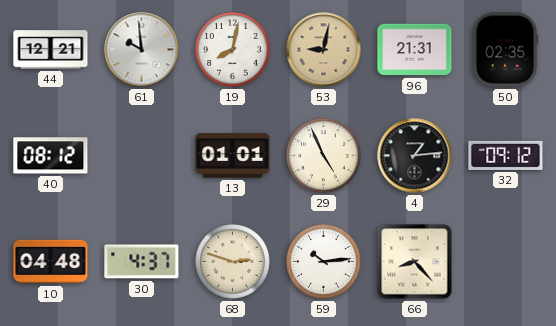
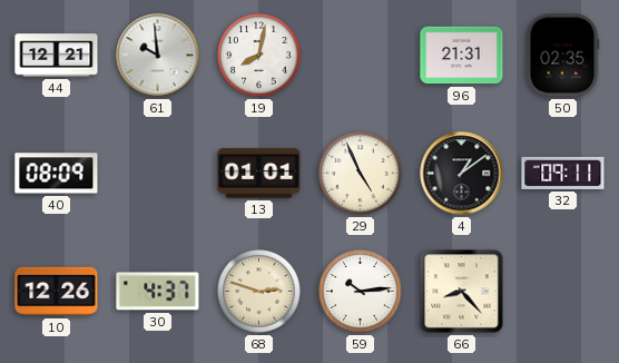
53: 9:02 -> none (324, 50)
40: 08:12 -> 08:09 (57, 174)
4: 1:14 -> 1:09 (462, 174)
32: 09:12 -> 09:11 (563, 173)
10: 04:48 -> 12:26 (57, 292)
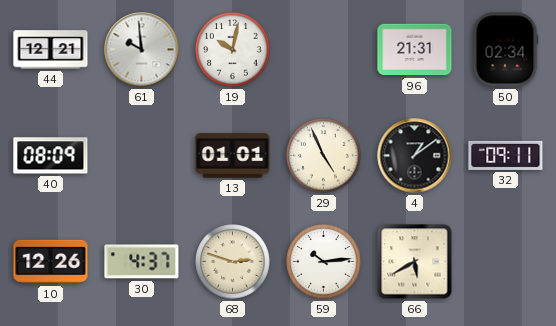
19: 8:02 -> 10:02 (233, 50)
50: 02:35 -> 02:34 (505, 50)
66: 8:23 -> 5:40 (415, 262)
